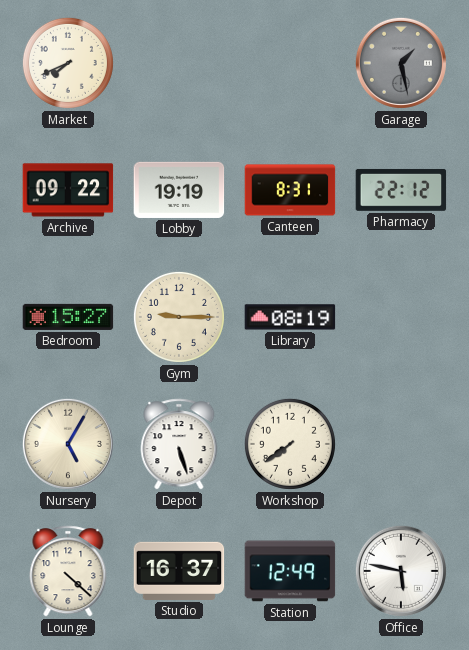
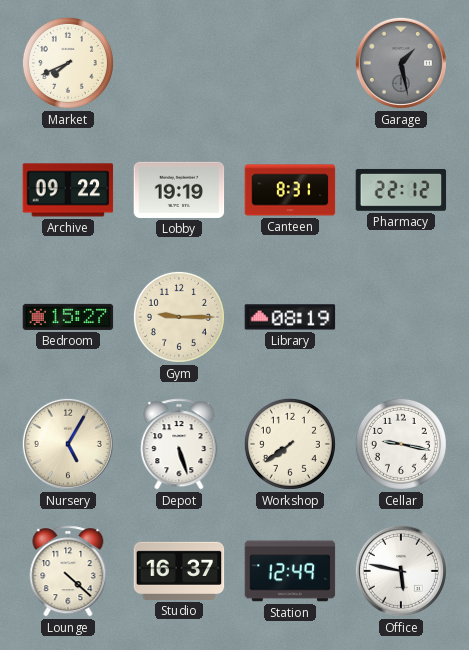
Cellar: none -> 9:17 (401, 444)
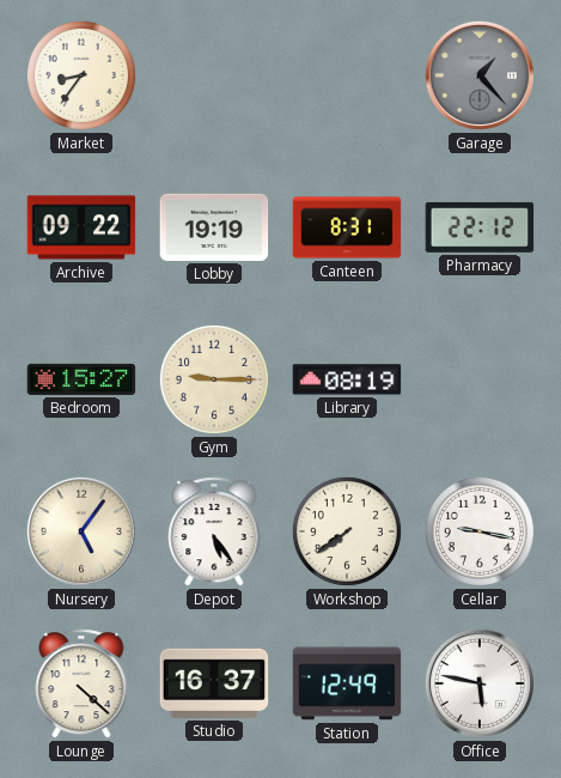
Market: 7:41 -> 8:36 (81, 75)
Garage: 1:28 -> 1:23 (480, 75)
Nursery: 5:05 -> 5:06 (81, 531)
Depot: 5:27 -> 5:24 (214, 531)
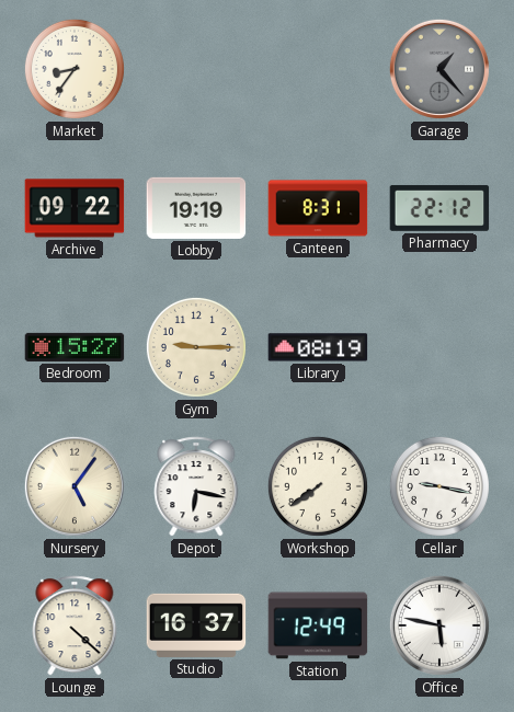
Depot: 5:24 -> 6:17 (196, 486)
